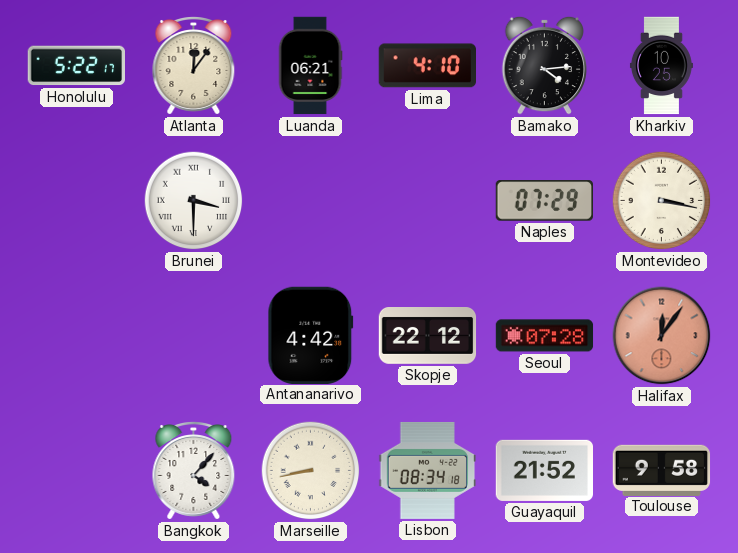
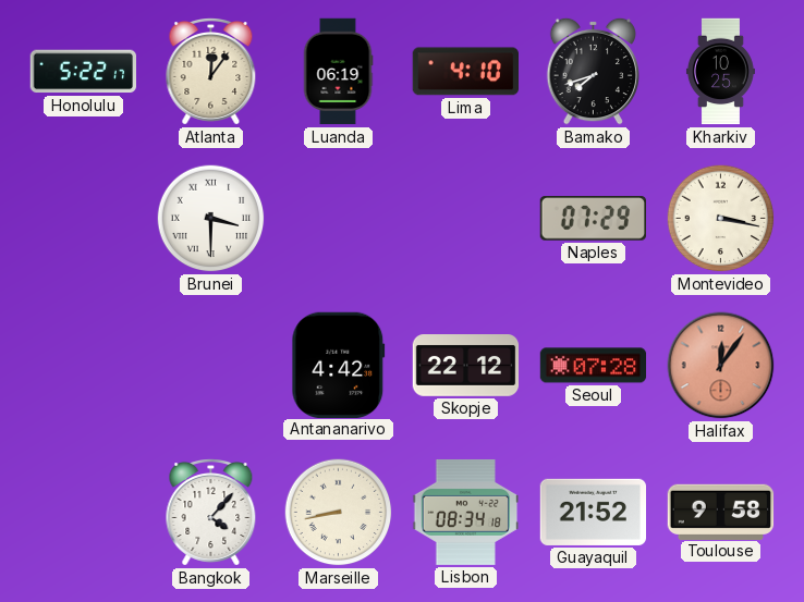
Luanda: 06:21 -> 06:19 (338, 72)
Bamako: 4:14 -> 7:42 (593, 71)
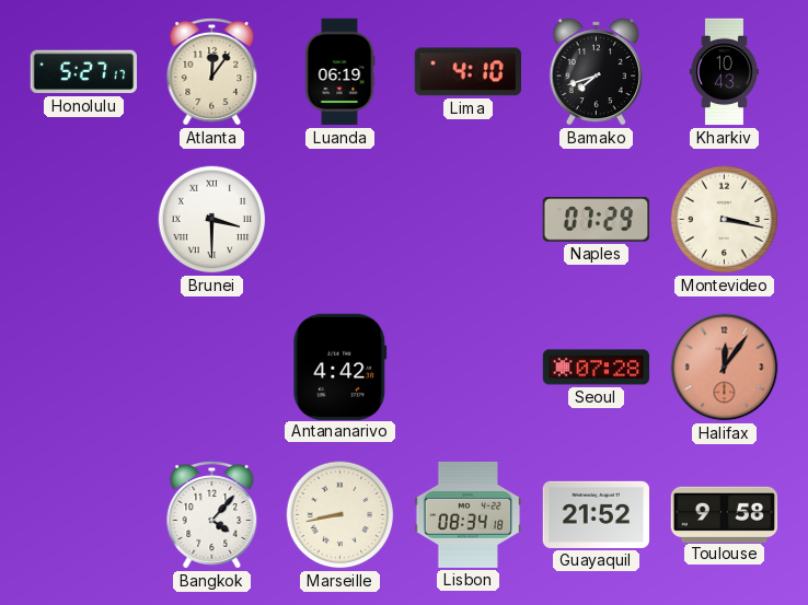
Honolulu: 5:22 -> 5:27 (83, 72)
Kharkiv: 10:25 -> 10:43 (724, 72)
Skopje: 22:12 -> none (466, 366)
